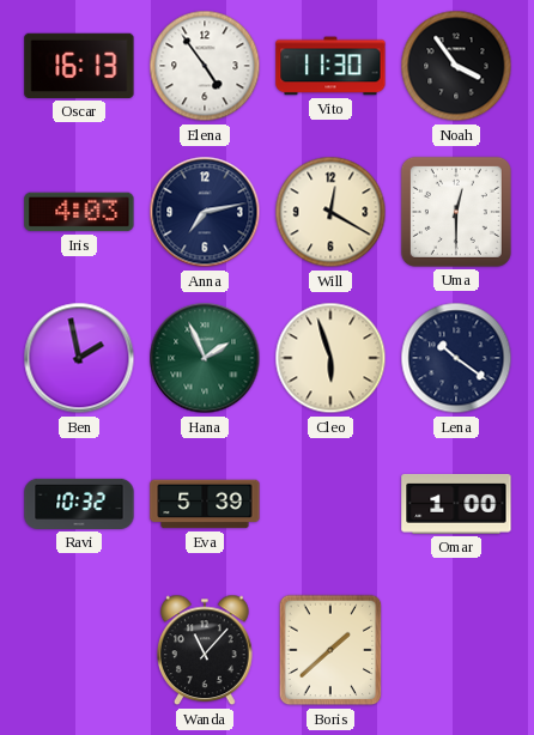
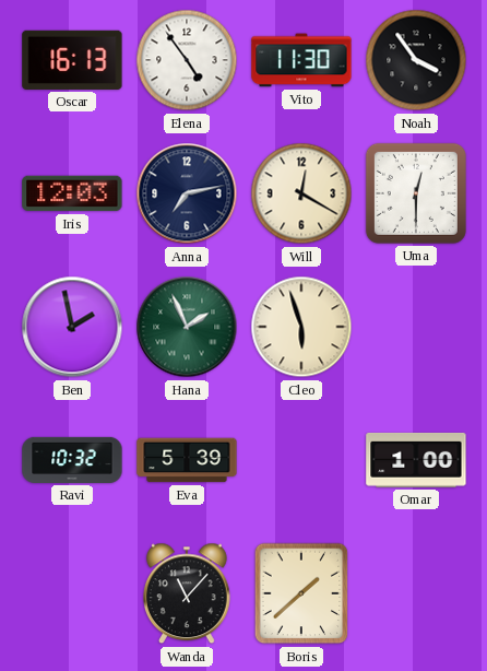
Iris: 4:03 -> 12:03 (72, 193)
Lena: 10:21 -> none (456, 358)
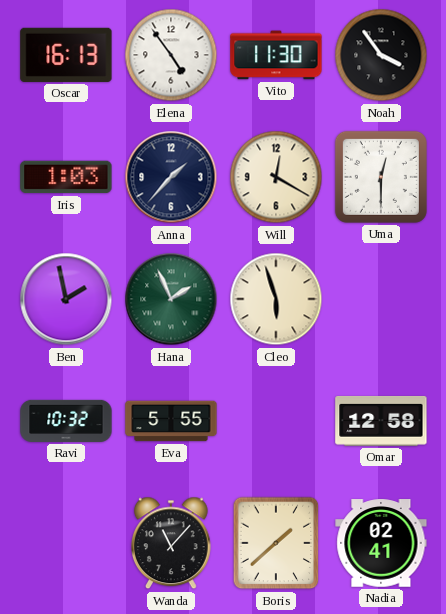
Iris: 12:03 -> 1:03 (66, 177)
Anna: 7:13 -> 1:37 (171, 177)
Eva: 5:39 -> 5:55 (171, 421)
Omar: 1:00 -> 12:58 (381, 421)
Nadia: none -> 02:41 (381, 543)
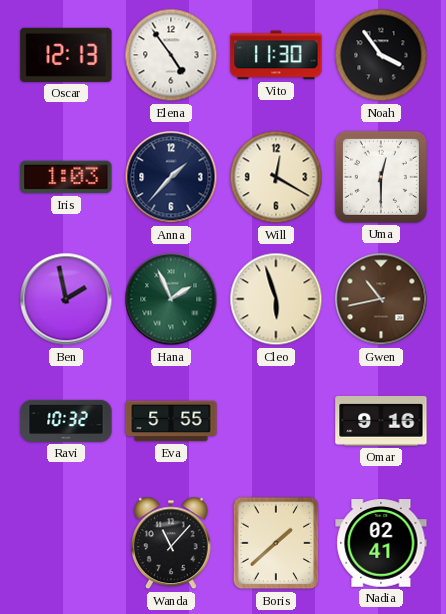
Oscar: 16:13 -> 12:13 (66, 55)
Gwen: none -> 10:43 (381, 299)
Omar: 12:58 -> 9:16 (381, 421)
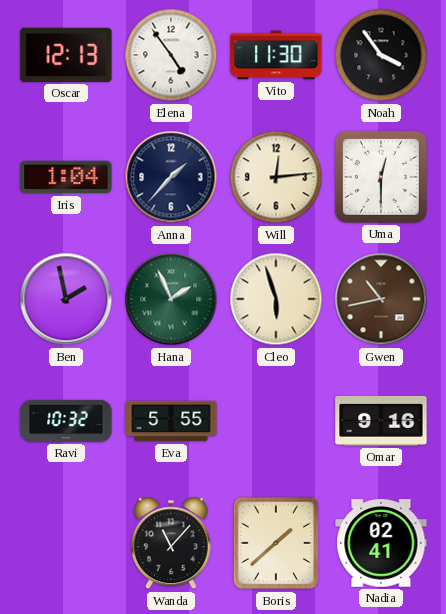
Iris: 1:03 -> 1:04 (66, 177)
Will: 12:20 -> 12:14 (276, 177)
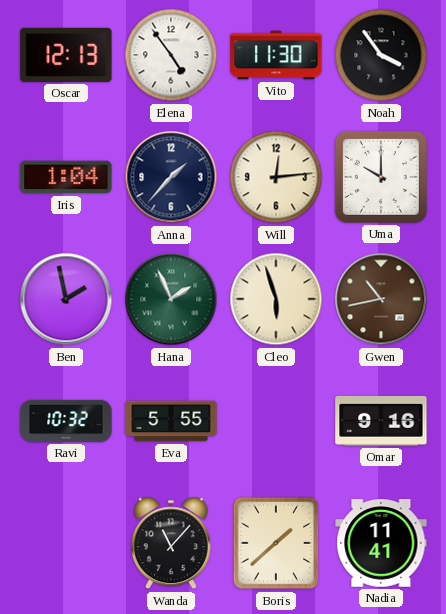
Uma: 12:30 -> 10:00 (381, 177)
Nadia: 02:41 -> 11:41 (381, 543)
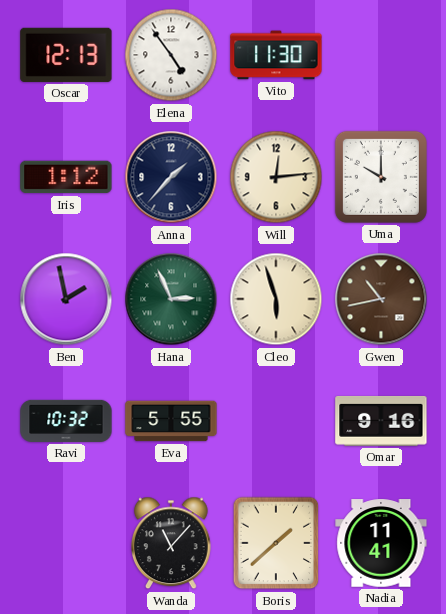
Noah: 3:54 -> none (381, 55)
Iris: 1:04 -> 1:12 (66, 177)
Hana: 1:56 -> 2:56 (171, 299)
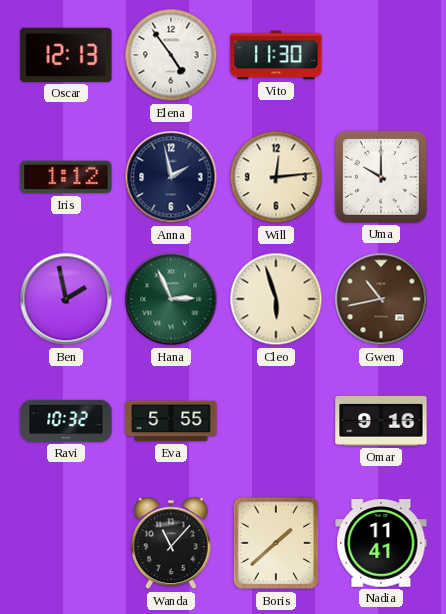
Anna: 1:37 -> 1:58 (171, 177)
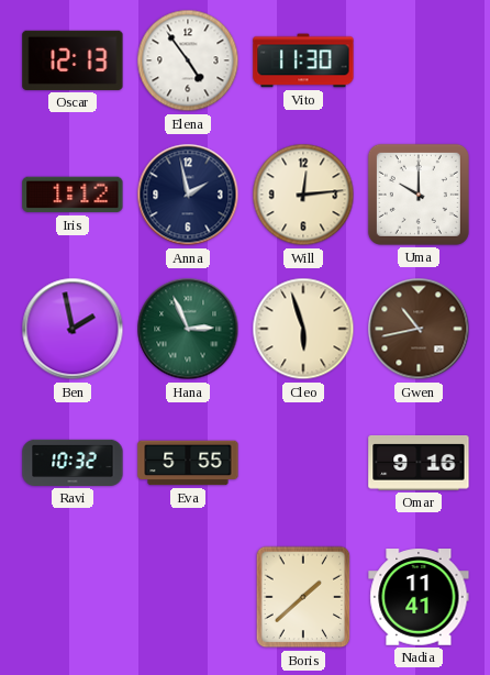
Wanda: 11:07 -> none (172, 543)
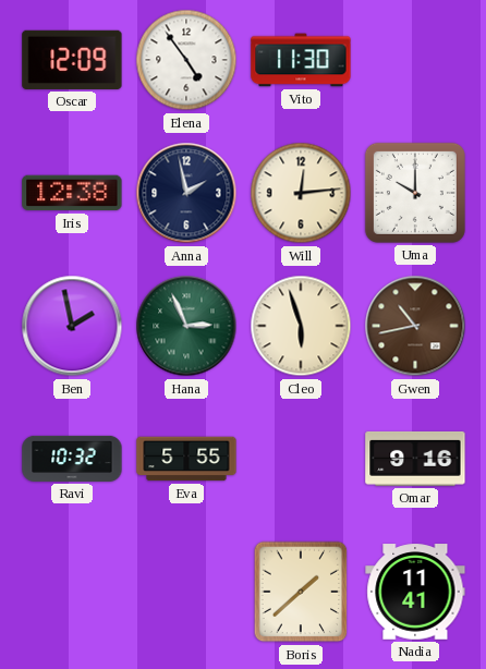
Oscar: 12:13 -> 12:09 (72, 60)
Iris: 1:12 -> 12:38 (72, 193)
